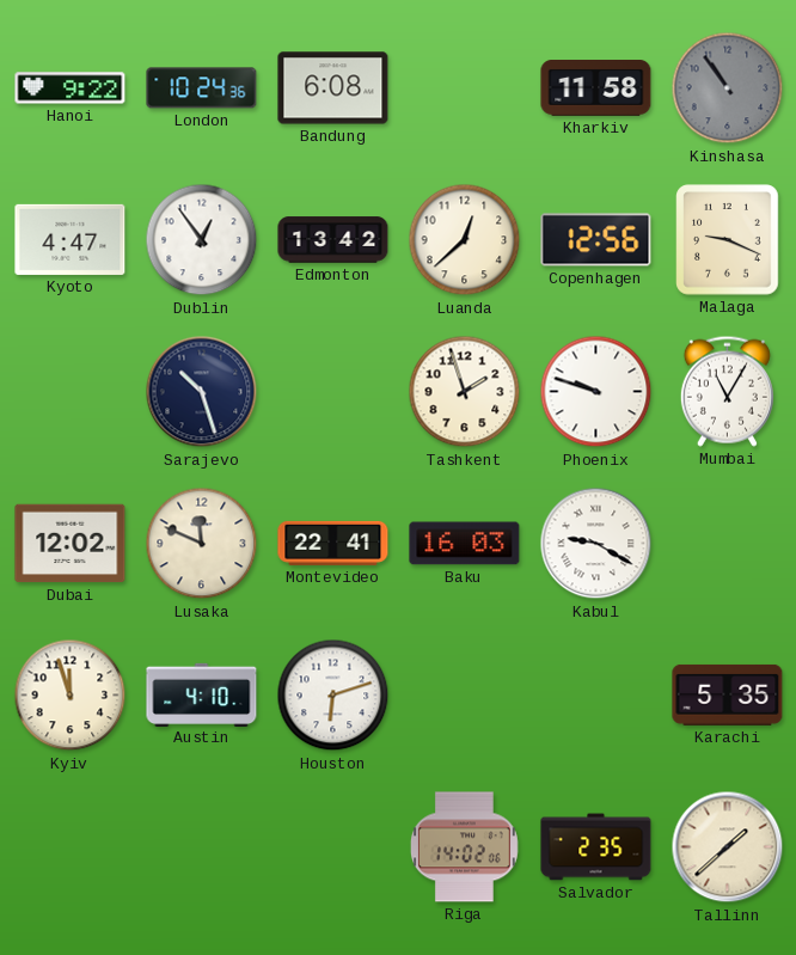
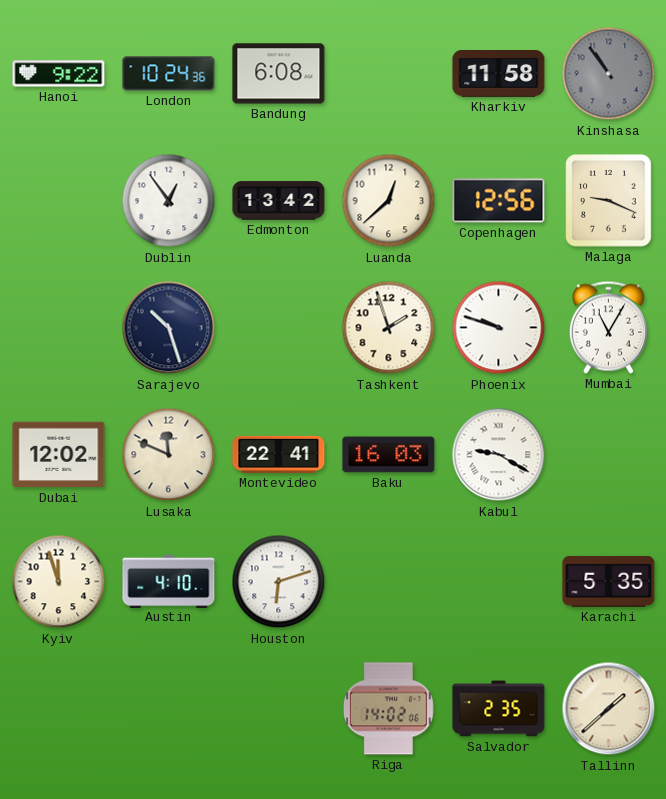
Kyoto: 4:47 -> none (71, 239)
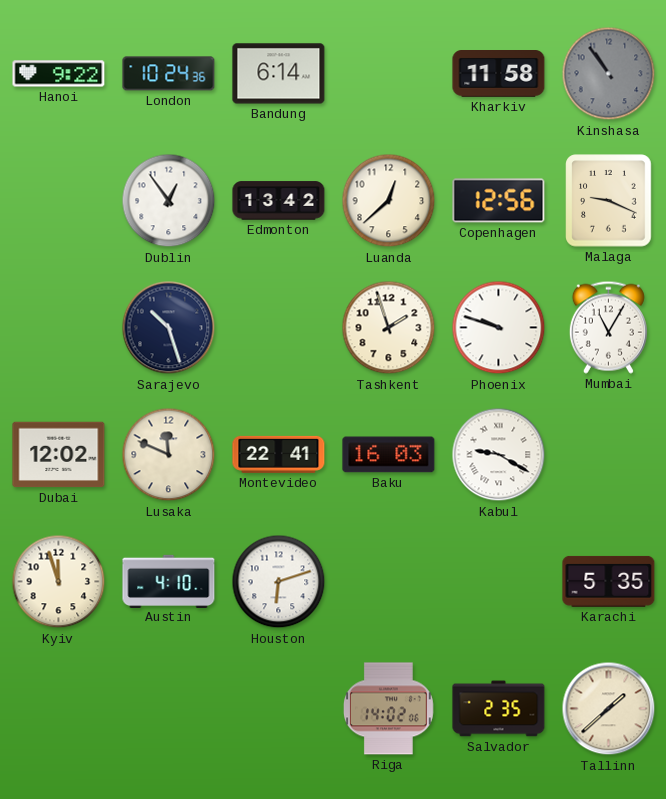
Bandung: 6:08 -> 6:14 (279, 74)
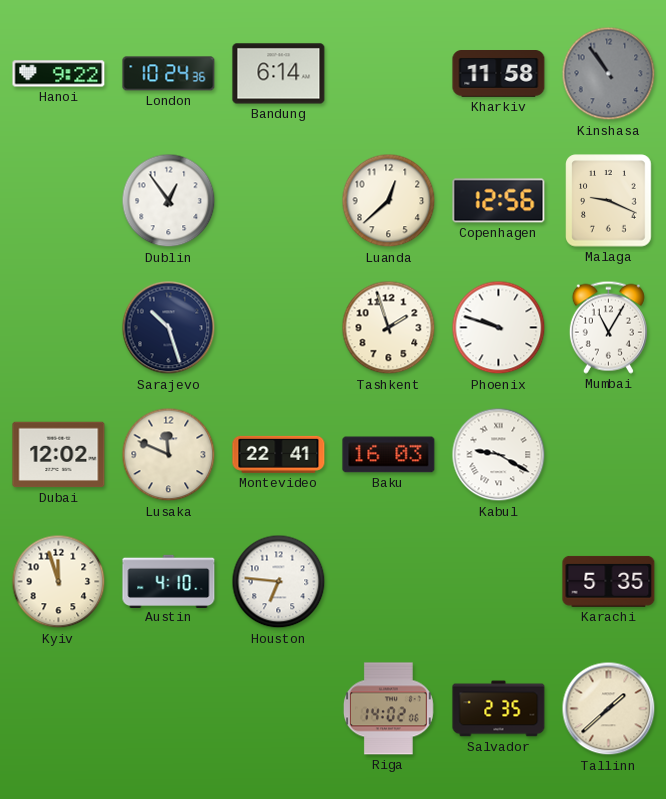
Edmonton: 13:42 -> none (279, 201)
Houston: 6:12 -> 6:46 (279, 582)
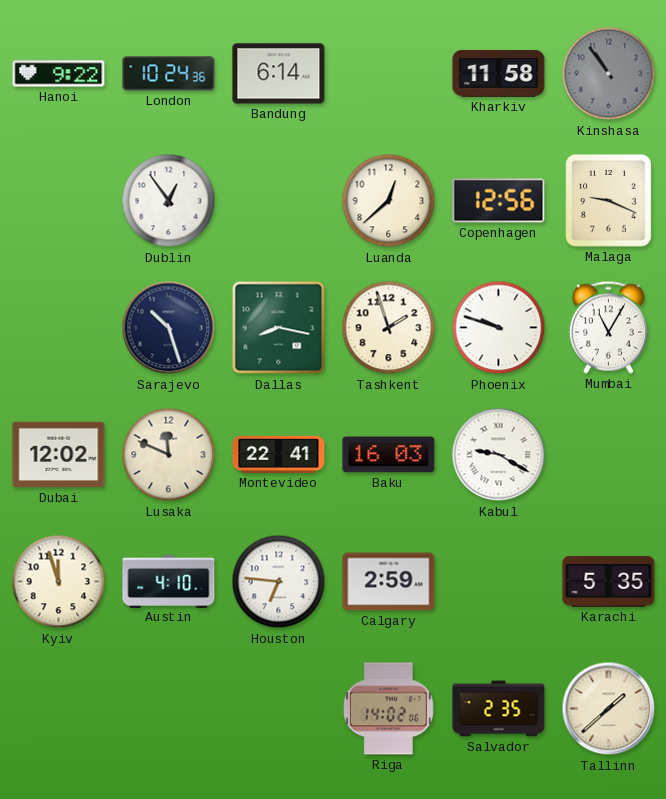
Dallas: none -> 8:17 (279, 328)
Calgary: none -> 2:59 (389, 582)
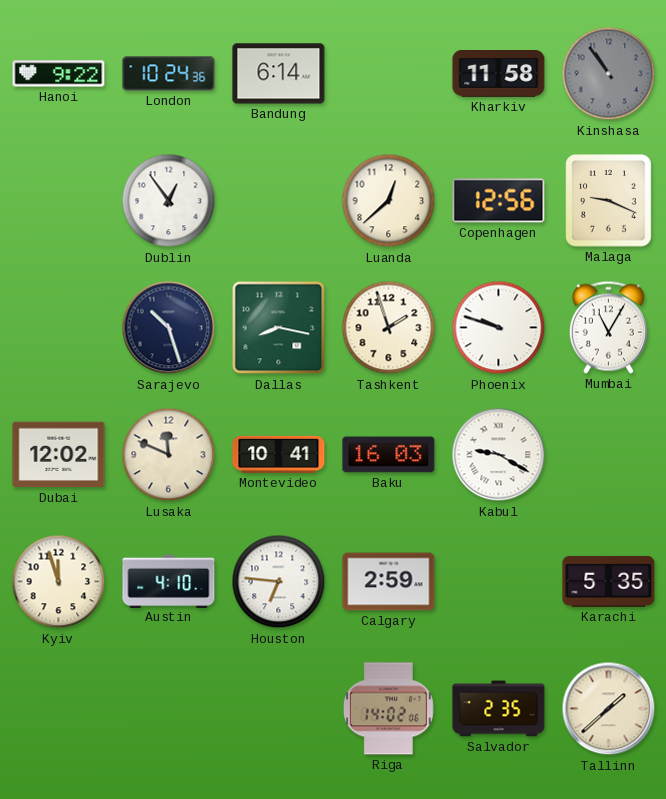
Montevideo: 22:41 -> 10:41 (279, 454)
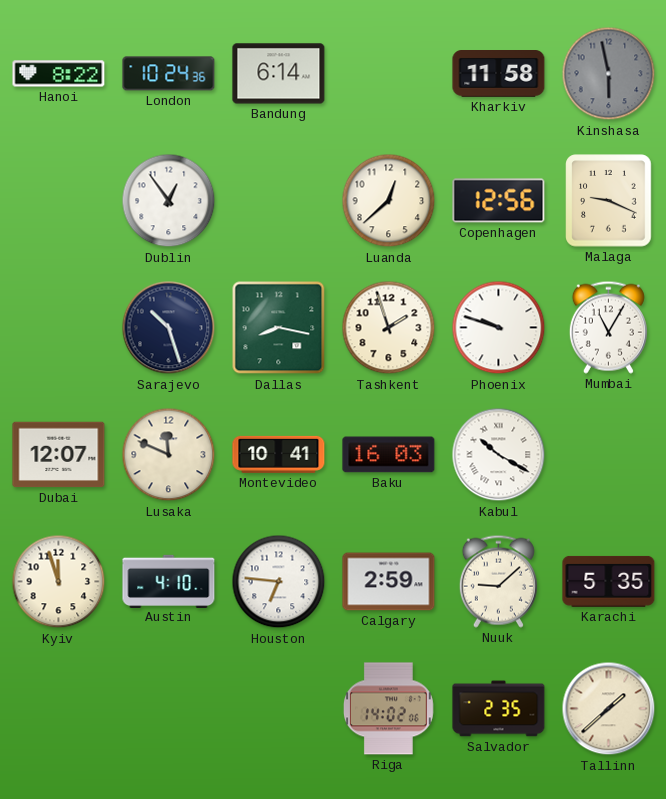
Hanoi: 9:22 -> 8:22 (59, 74)
Kinshasa: 10:54 -> 5:58 (609, 74)
Dubai: 12:02 -> 12:07 (59, 455)
Kabul: 9:20 -> 10:20 (499, 455)
Nuuk: none -> 9:08 (498, 581)
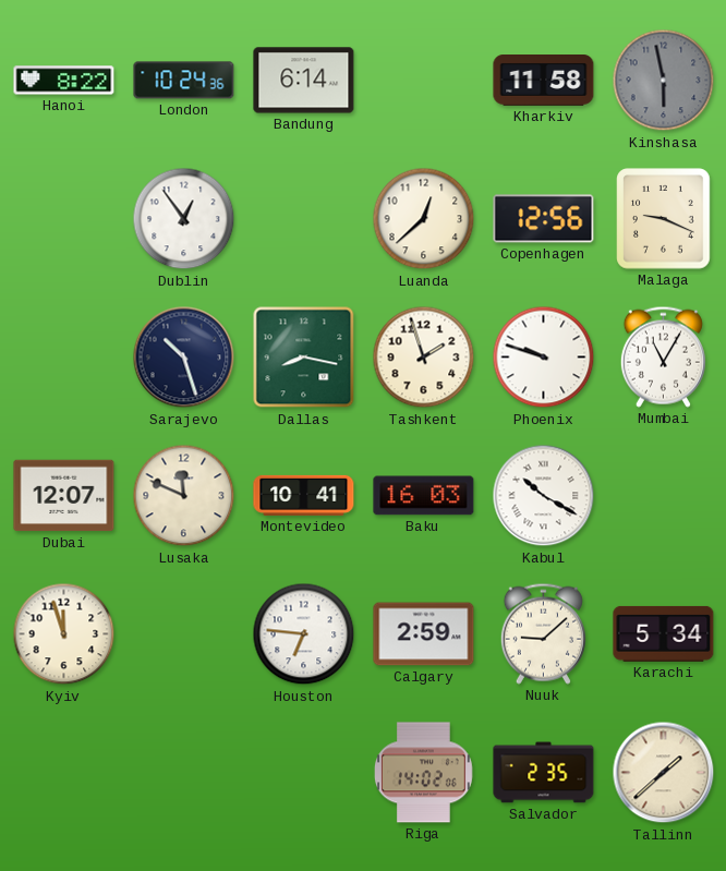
Austin: 4:10 -> none (169, 581)
Karachi: 5:35 -> 5:34 (664, 633)
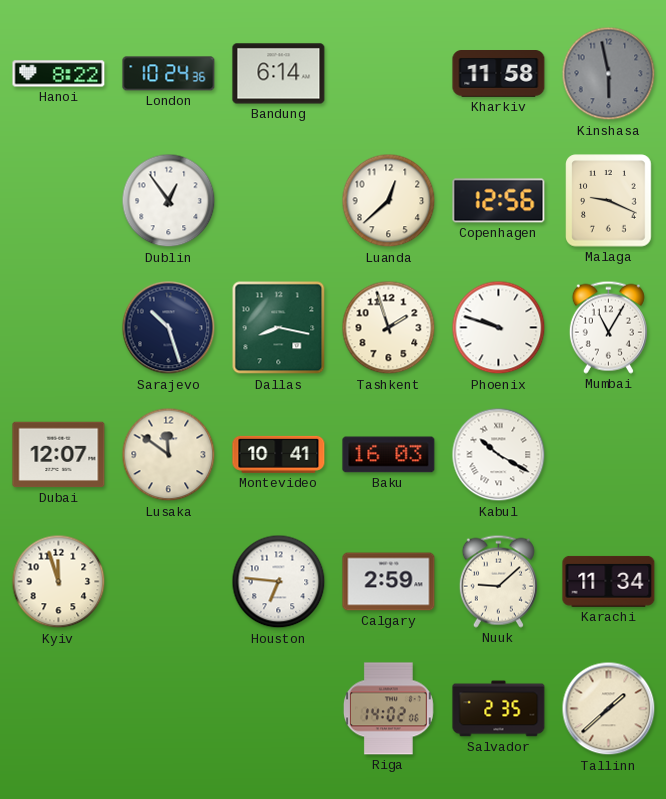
Lusaka: 11:49 -> 11:51 (169, 455)
Karachi: 5:34 -> 11:34 (609, 581)
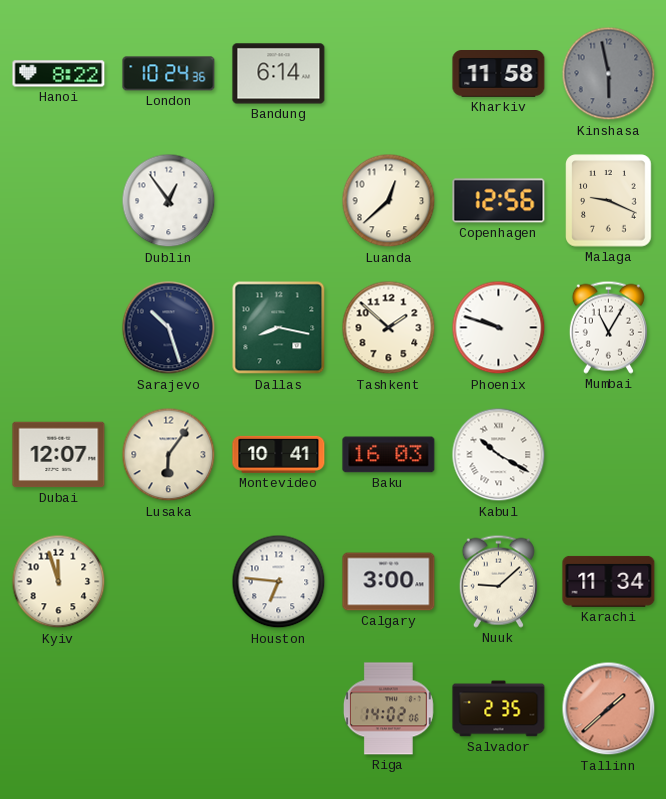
Tashkent: 1:57 -> 1:52 (389, 328)
Lusaka: 11:51 -> 6:06 (169, 455)
Calgary: 2:59 -> 3:00 (389, 582)
Tallinn dial: cream -> salmon (609, 709)
